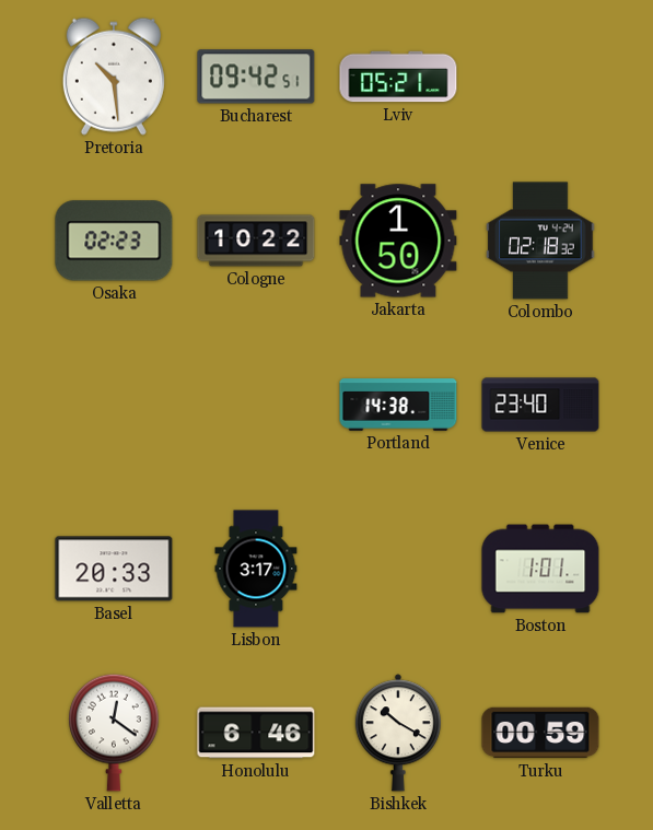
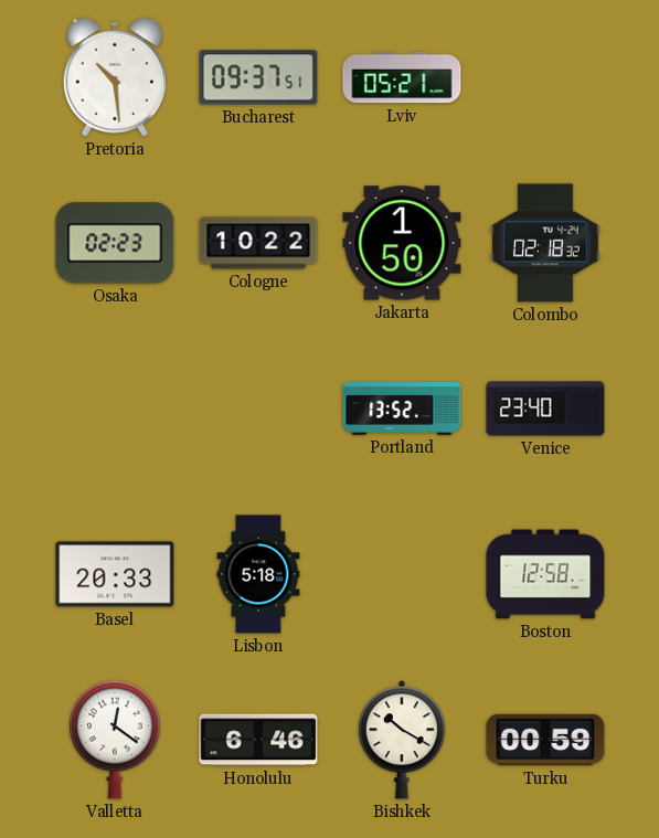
Bucharest: 09:42 -> 09:37 (258, 77)
Portland: 14:38 -> 13:52 (402, 409)
Lisbon: 3:17 -> 5:18 (258, 574)
Boston: 1:01 -> 12:58 (545, 574)
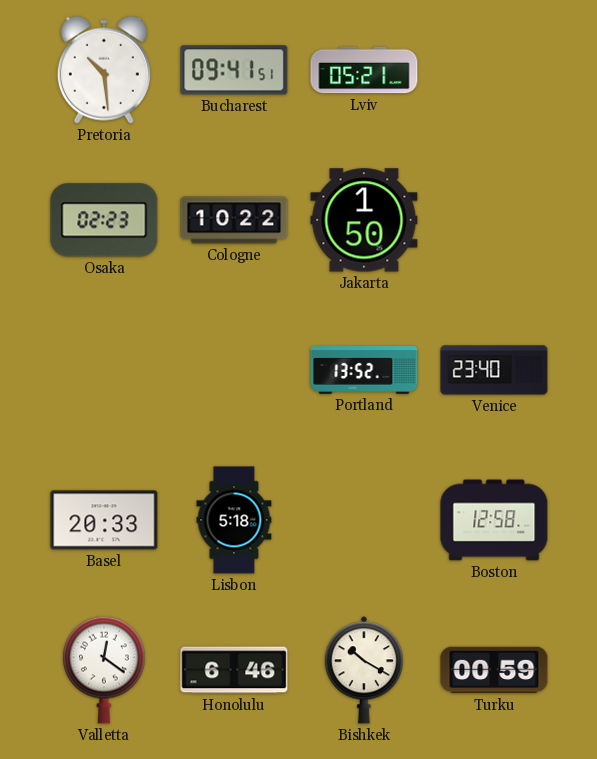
Bucharest: 09:37 -> 09:41 (234, 70)
Colombo: 02:18 -> none (545, 243)
